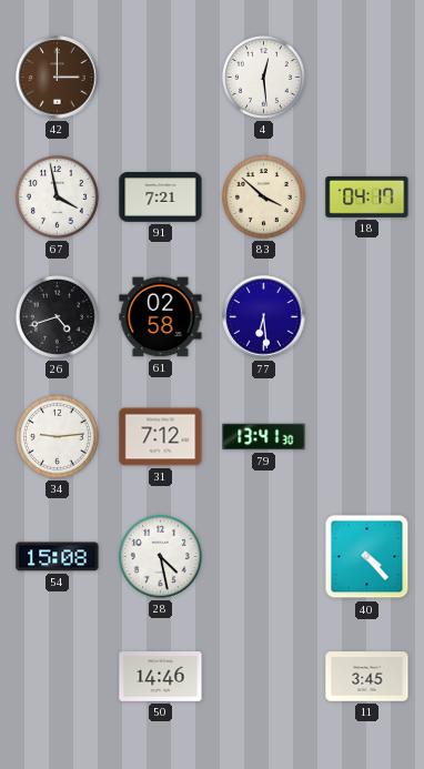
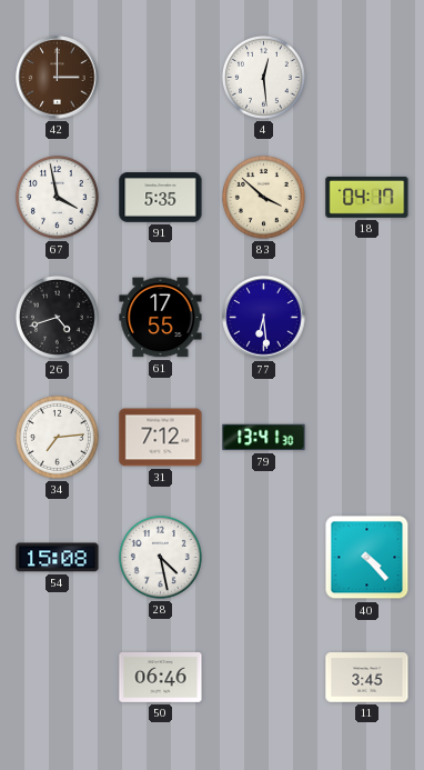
91: 7:21 -> 5:35 (161, 198)
61: 02:58 -> 17:55 (161, 318)
34: 9:14 -> 7:14 (57, 437)
50: 14:46 -> 06:46 (161, 678)
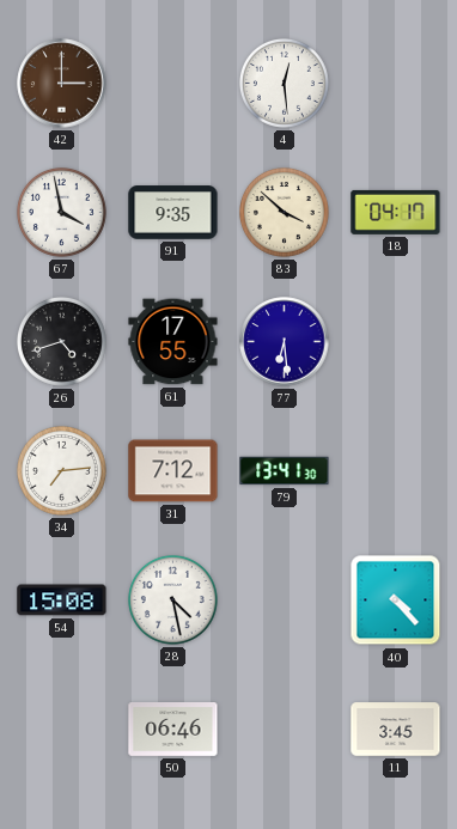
91: 5:35 -> 9:35 (173, 213)
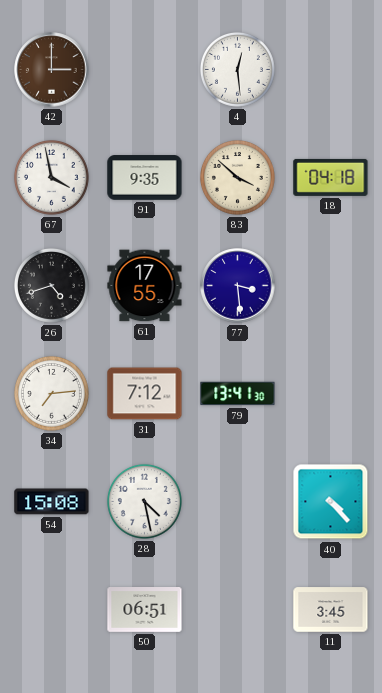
18: 04:17 -> 04:18 (331, 177)
77: 6:29 -> 3:29 (238, 286)
50: 06:46 -> 06:51 (145, 610)
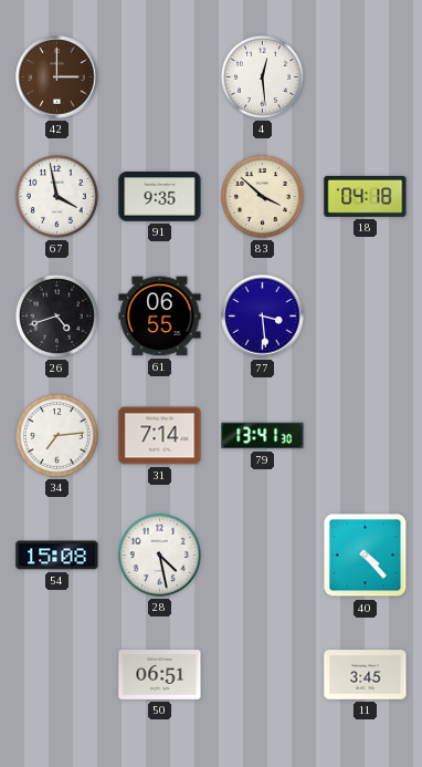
61: 17:55 -> 06:55 (160, 317)
31: 7:12 -> 7:14 (160, 436)
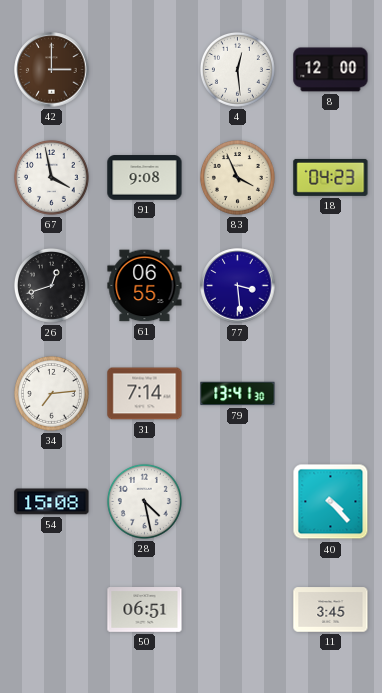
8: none -> 12:00 (331, 70)
91: 9:35 -> 9:08 (145, 178)
83: 3:52 -> 3:56 (237, 177)
18: 04:18 -> 04:23 (331, 177)
26: 4:42 -> 12:42 (51, 285)
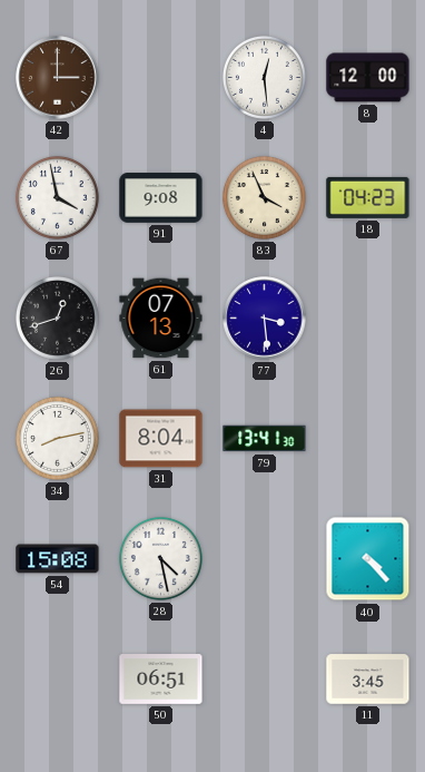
61: 06:55 -> 07:13 (161, 319)
34: 7:14 -> 8:13 (57, 438)
31: 7:14 -> 8:04 (161, 439)
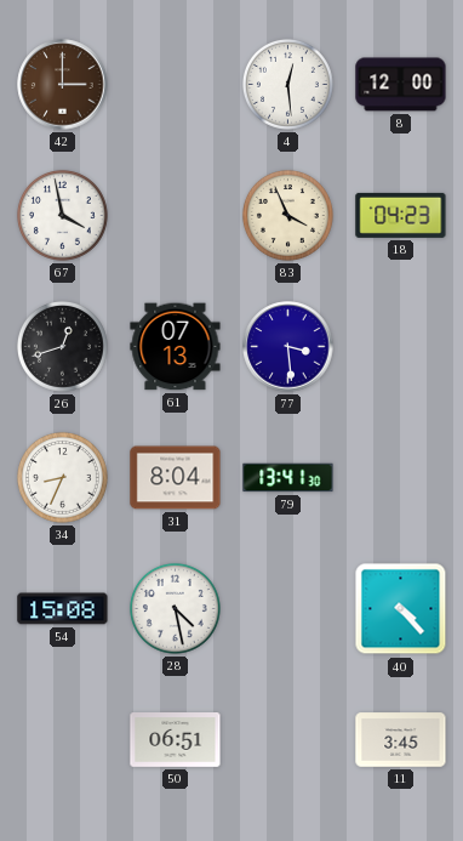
91: 9:08 -> none (161, 198)
34: 8:13 -> 8:34 (62, 477)
